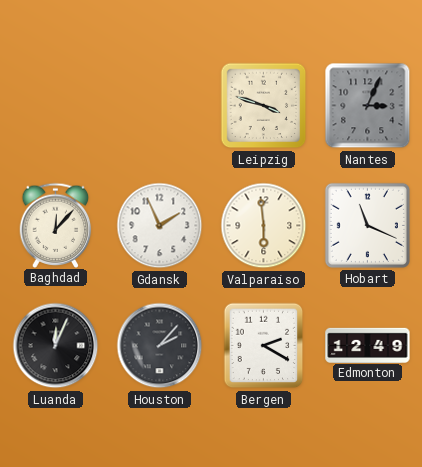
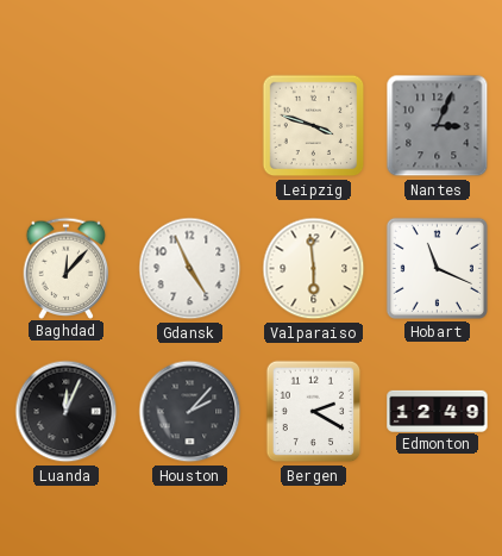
Gdansk: 1:56 -> 4:56 (190, 269)
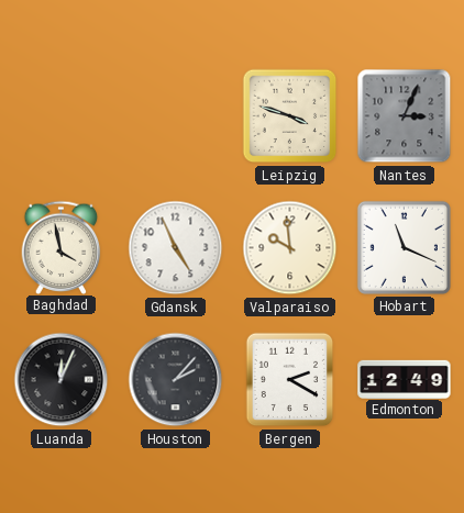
Baghdad: 12:07 -> 3:58 (62, 247)
Valparaiso: 5:59 -> 9:59 (290, 248)
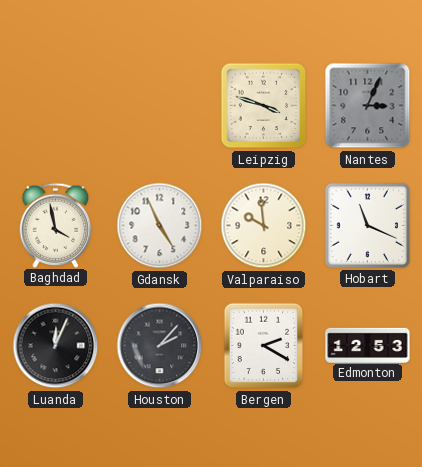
Edmonton: 12:49 -> 12:53 (368, 345)
